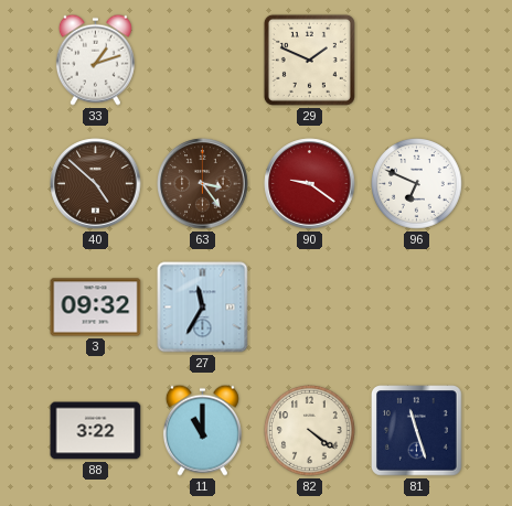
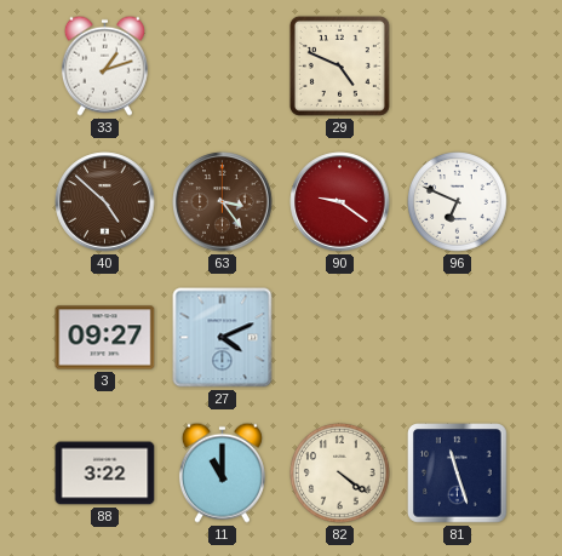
29: 1:49 -> 4:49 (339, 65)
3: 09:32 -> 09:27 (105, 338)
27: 11:35 -> 4:11 (223, 338)
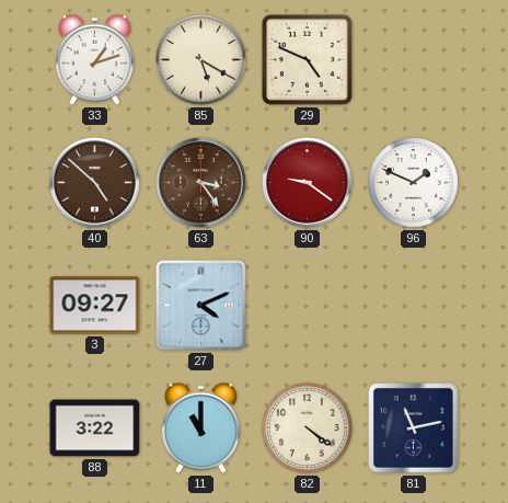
85: none -> 5:20 (201, 60)
96: 6:49 -> 1:49 (414, 183)
81: 11:27 -> 11:13 (414, 428)
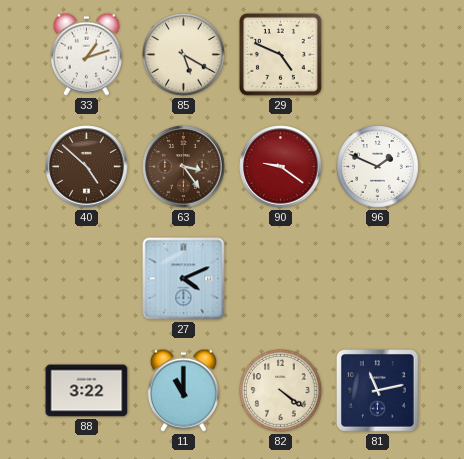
3: 09:27 -> none (95, 306)
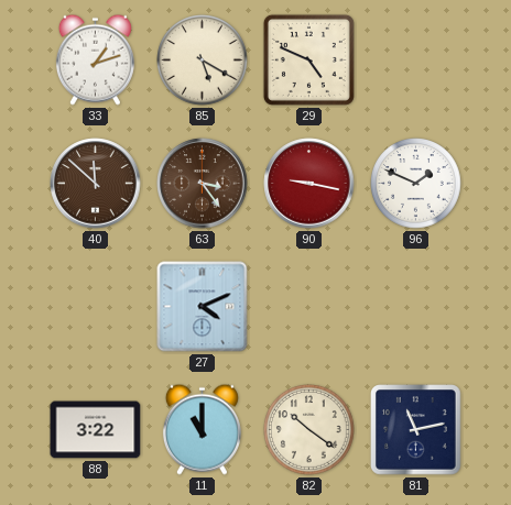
40: 4:52 -> 11:52 (96, 184)
90: 9:21 -> 9:17 (309, 184)
82: 4:21 -> 10:21 (309, 430)
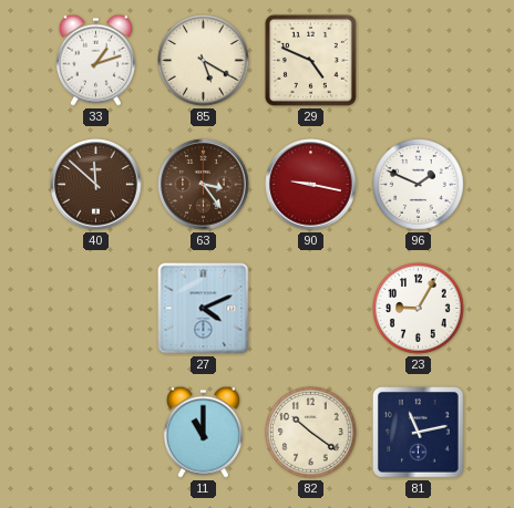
23: none -> 9:05 (419, 309)
88: 3:22 -> none (96, 430)
